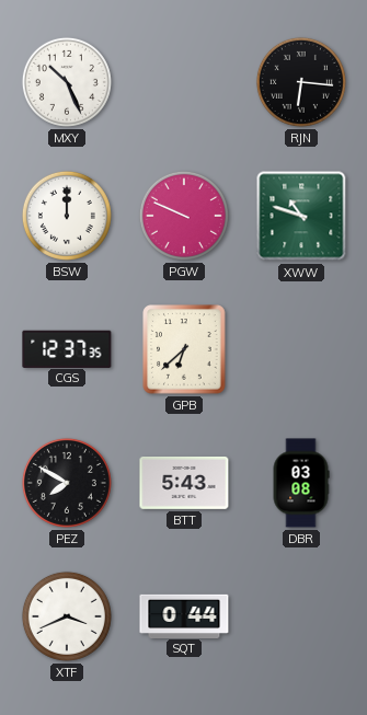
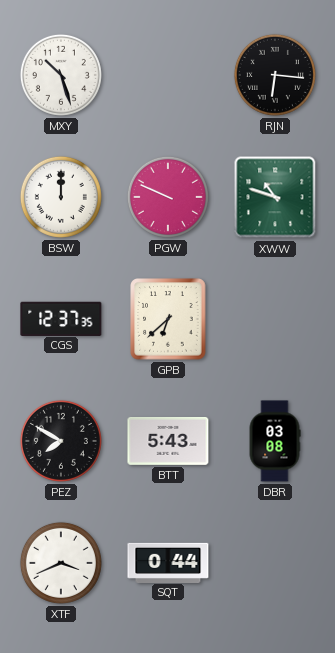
MXY: 10:26 -> 10:27 (61, 75)
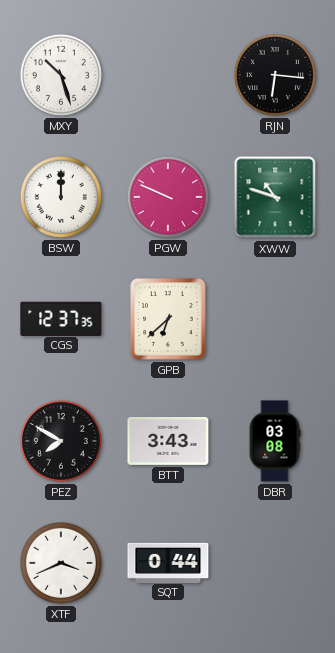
BTT: 5:43 -> 3:43 (168, 441)
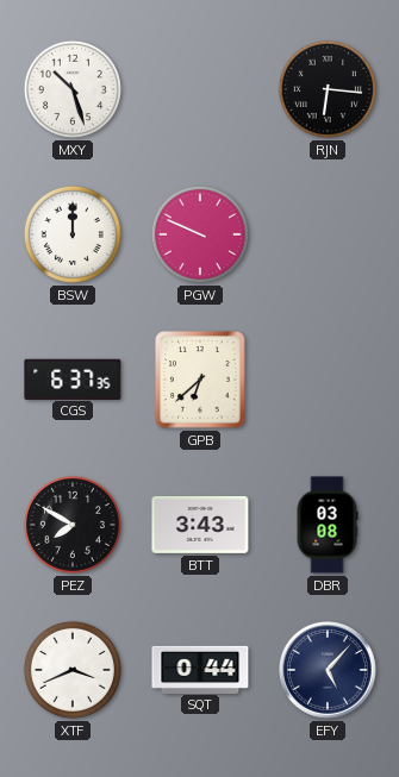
XWW: 10:48 -> none (275, 197)
CGS: 12:37 -> 6:37 (73, 378)
EFY: none -> 5:07 (329, 671)
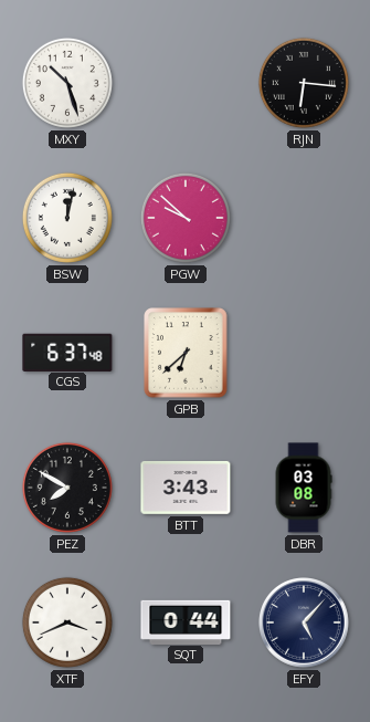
BSW: 12:00 -> 12:02 (67, 218)
PGW: 9:49 -> 9:52 (186, 218)
CGS: 6:37:35 -> 6:37:48 (67, 352)
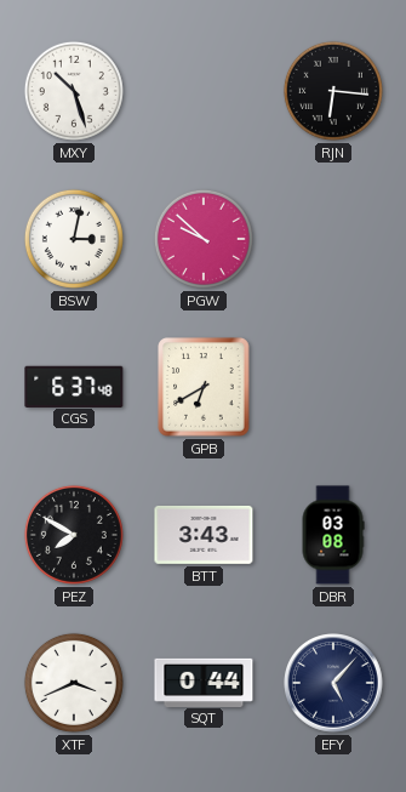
BSW: 12:02 -> 3:02 (74, 239)
GPB: 6:38 -> 6:40 (204, 387)
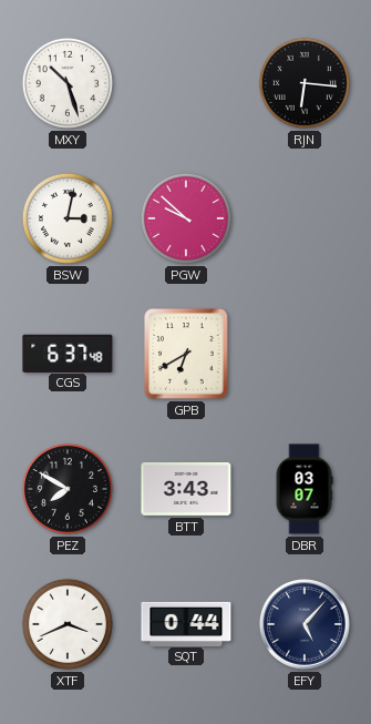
DBR: 03:08 -> 03:07 (305, 489)
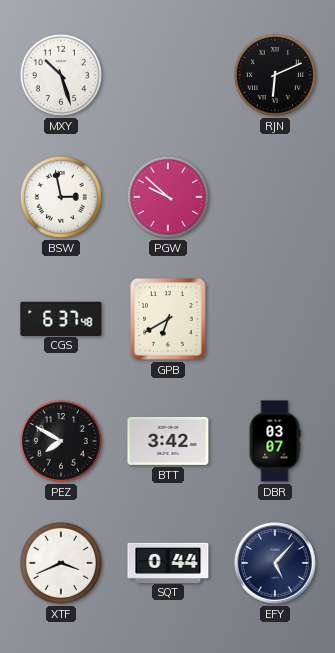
RJN: 6:16 -> 6:11 (275, 75)
BSW: 3:02 -> 2:58 (61, 197)
BTT: 3:43 -> 3:42 (168, 441)
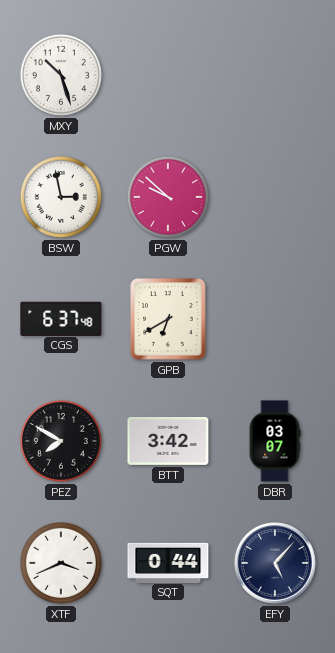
RJN: 6:11 -> none (275, 75)
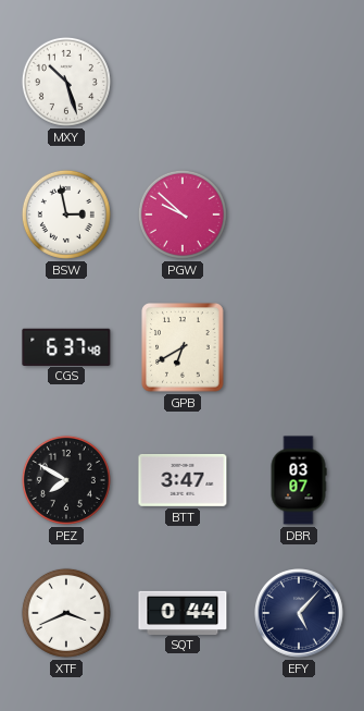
BTT: 3:42 -> 3:47 (183, 480)
